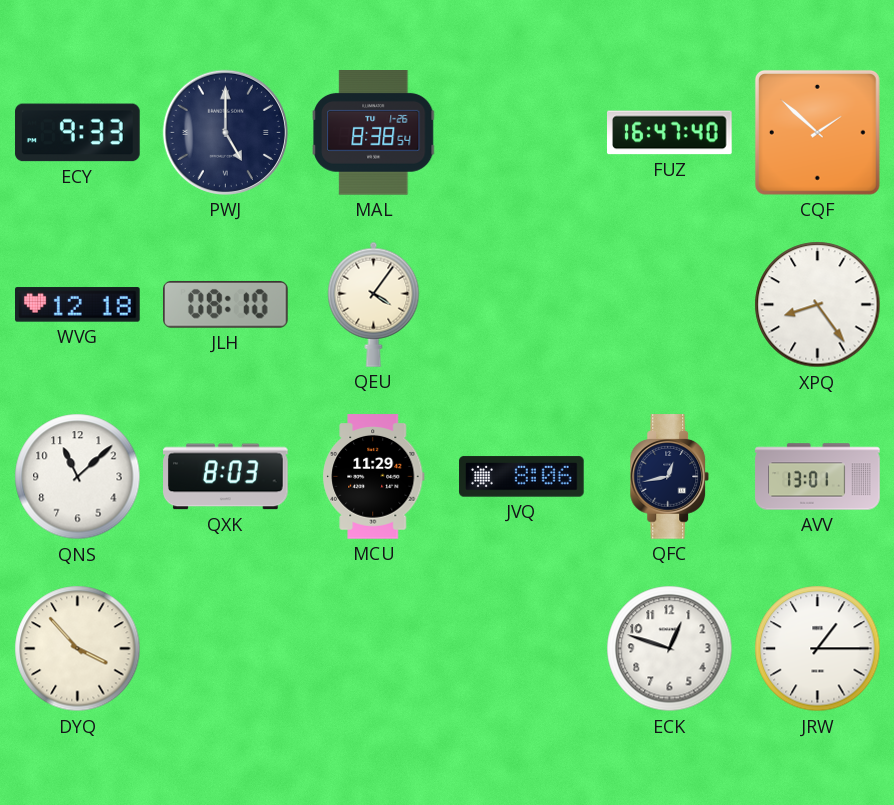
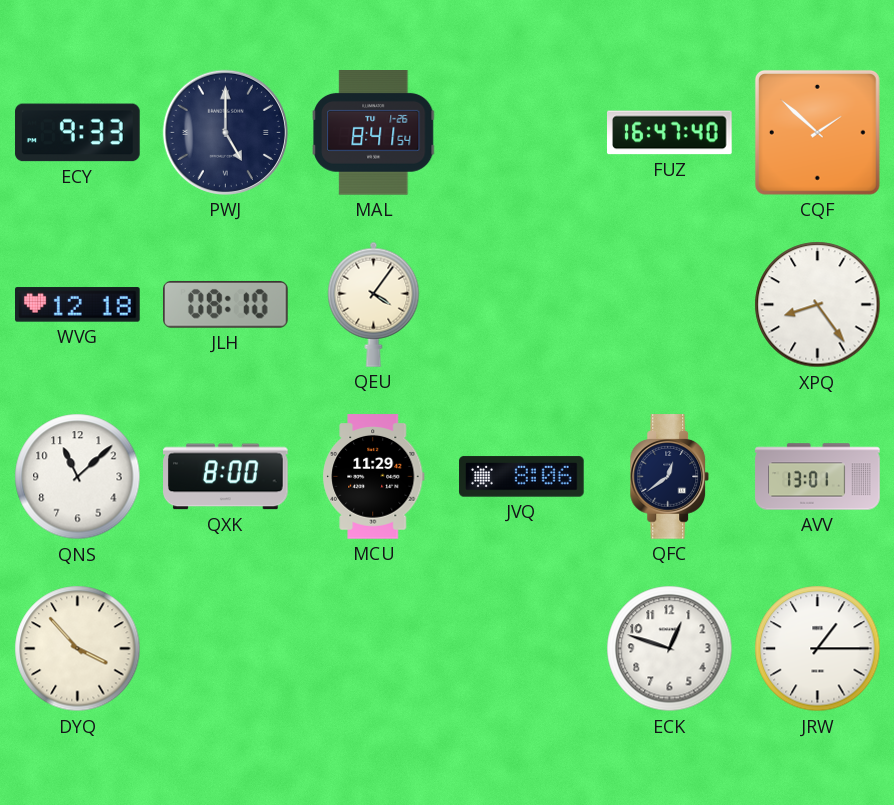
MAL: 8:38 -> 8:41 (374, 133)
QXK: 8:03 -> 8:00 (226, 477)
QFC: 12:43 -> 12:39 (670, 477)
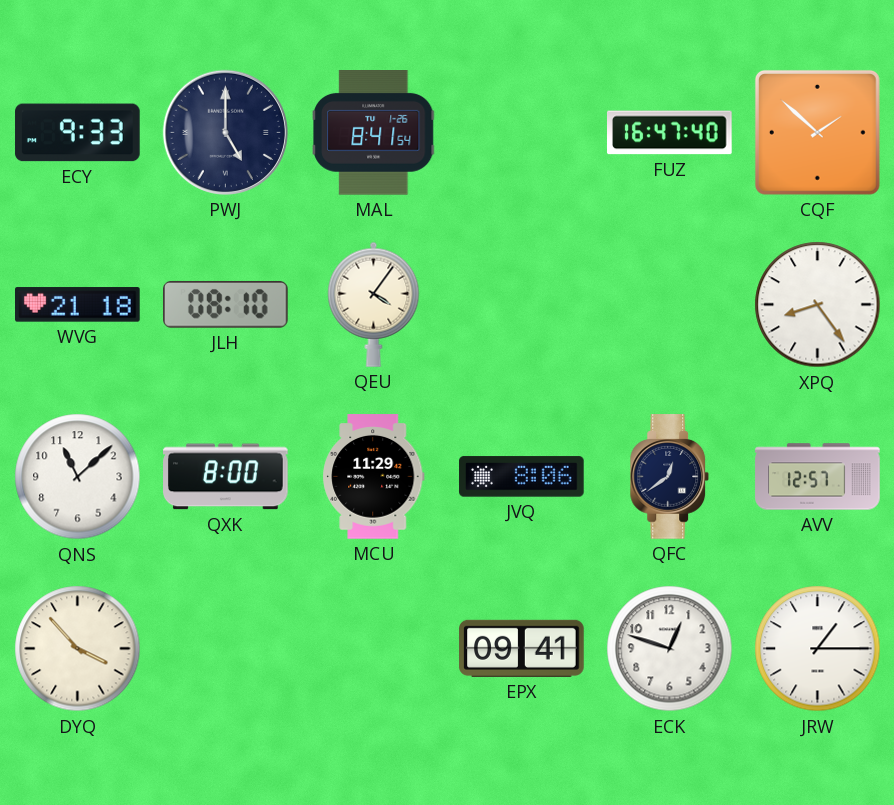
WVG: 12:18 -> 21:18 (78, 305)
AVV: 13:01 -> 12:57 (818, 477)
EPX: none -> 09:41 (522, 648)
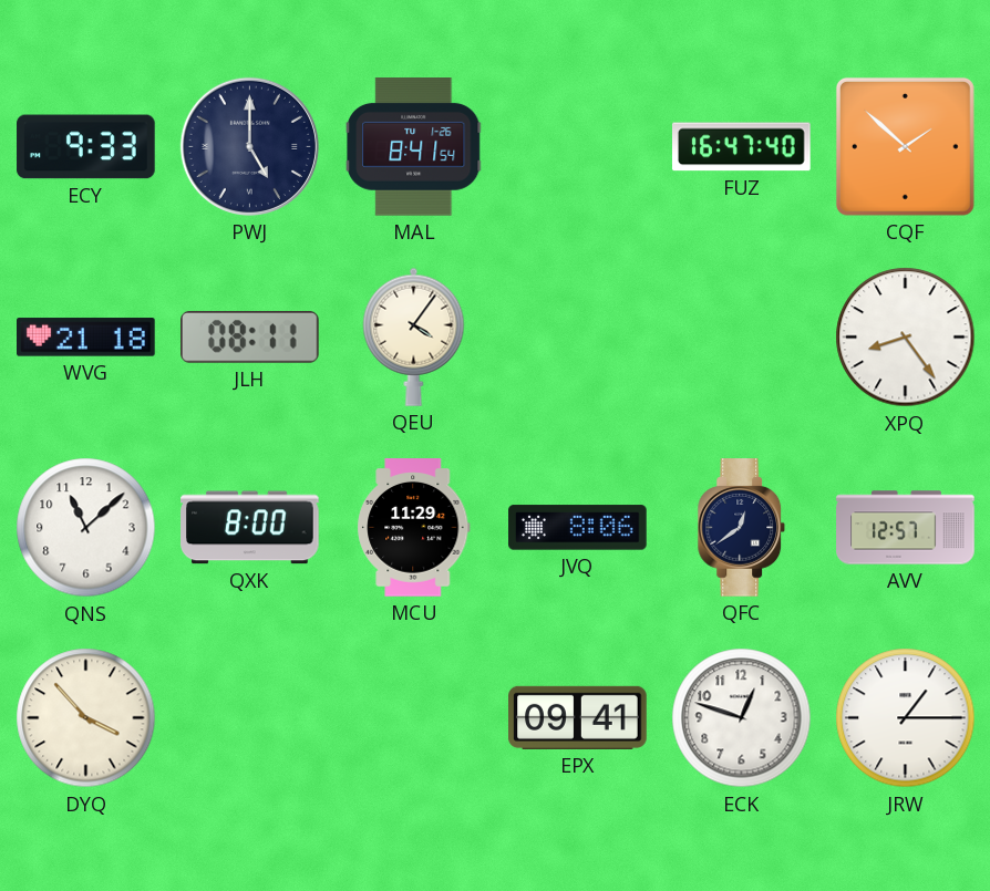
JLH: 08:10 -> 08:11 (250, 336)
